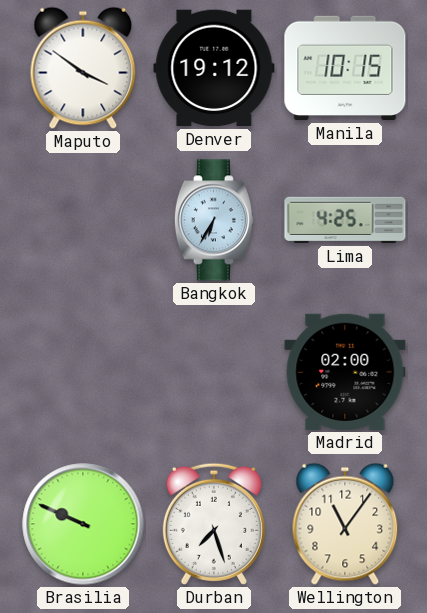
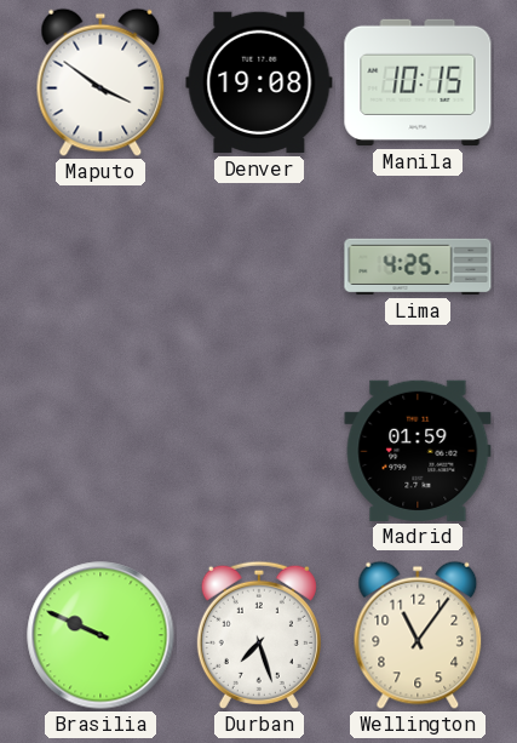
Denver: 19:12 -> 19:08 (259, 82)
Bangkok: 6:35 -> none (214, 220)
Madrid: 02:00 -> 01:59 (418, 451)
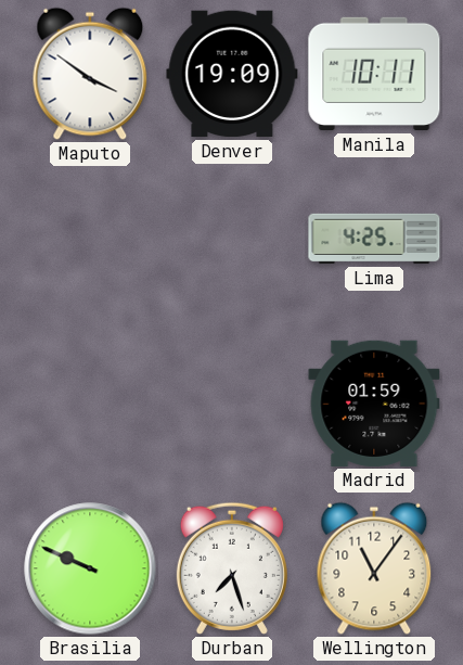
Denver: 19:08 -> 19:09 (232, 74)
Manila: 10:15 -> 10:11 (374, 74)
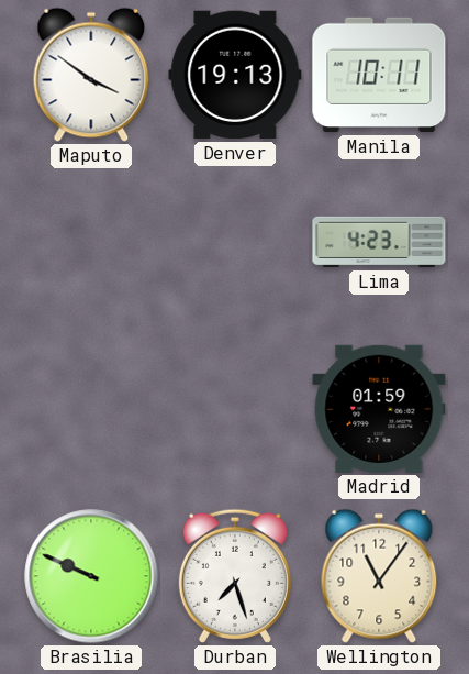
Denver: 19:09 -> 19:13 (235, 75)
Lima: 4:25 -> 4:23 (379, 242)
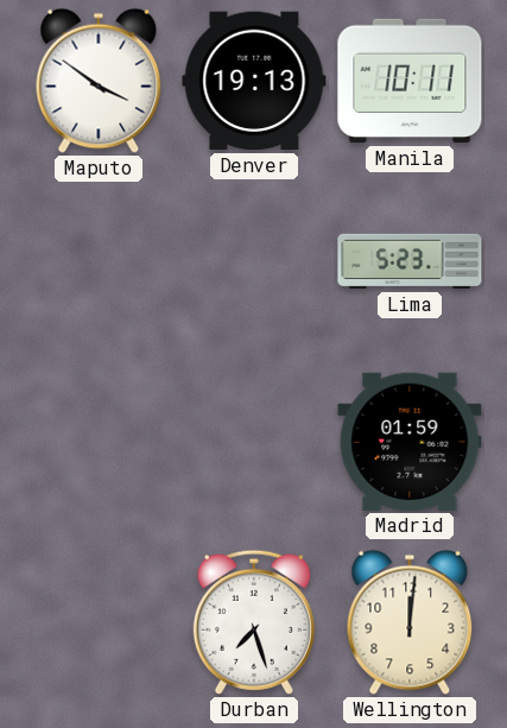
Lima: 4:23 -> 5:23 (410, 261)
Brasilia: 9:49 -> none (91, 576)
Wellington: 11:06 -> 12:01 (410, 622)
